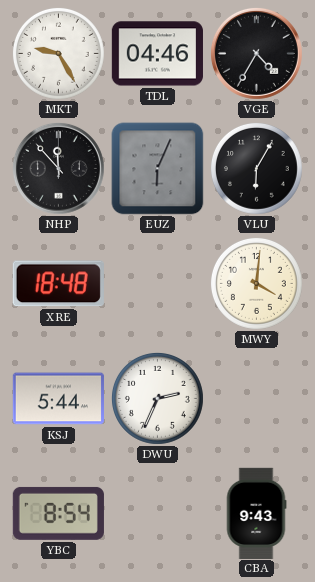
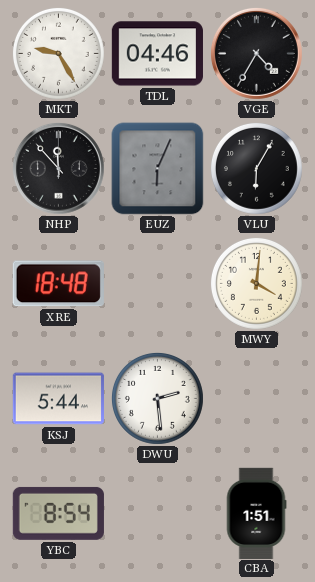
DWU: 2:34 -> 2:29 (158, 399)
CBA: 9:43 -> 1:51 (256, 513)
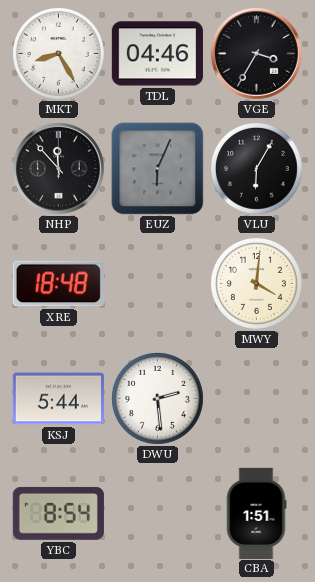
MKT: 9:25 -> 8:25 (59, 54)
VGE: 4:35 -> 3:35 (256, 53)
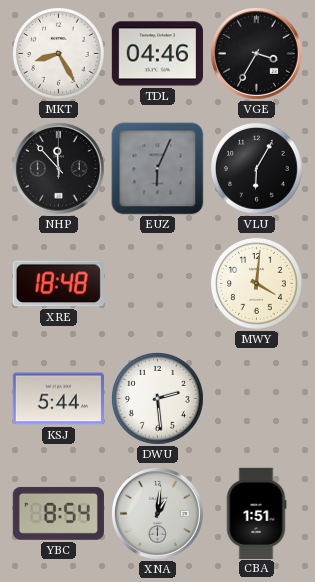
XNA: none -> 1:01 (157, 513)
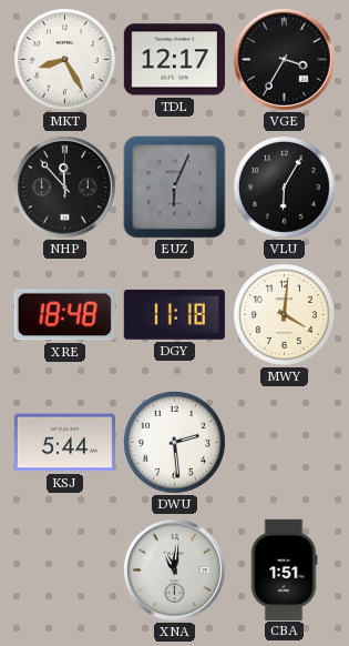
TDL: 04:46 -> 12:17 (174, 60)
DGY: none -> 11:18 (174, 314)
YBC: 8:54 -> none (58, 513)
XNA: 1:01 -> 11:01 (174, 569)
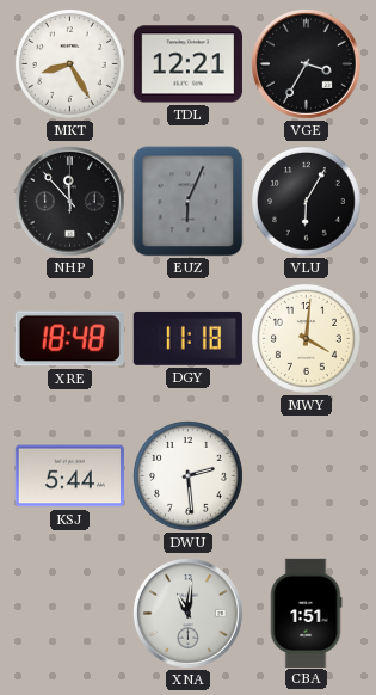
TDL: 12:17 -> 12:21 (187, 64)
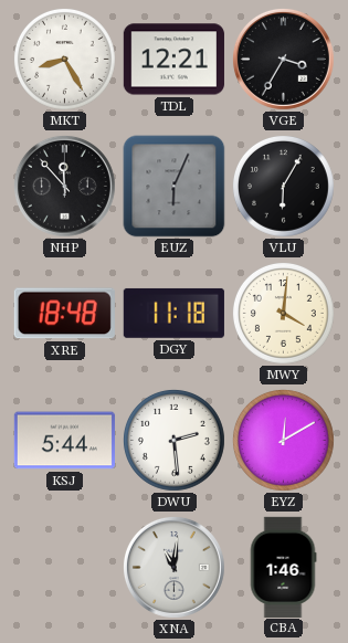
EYZ: none -> 12:10 (284, 441)
CBA: 1:51 -> 1:46 (283, 567)
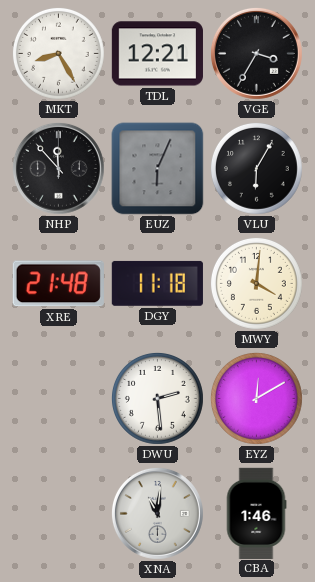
XRE: 18:48 -> 21:48 (58, 284)
KSJ: 5:44 -> none (64, 441)
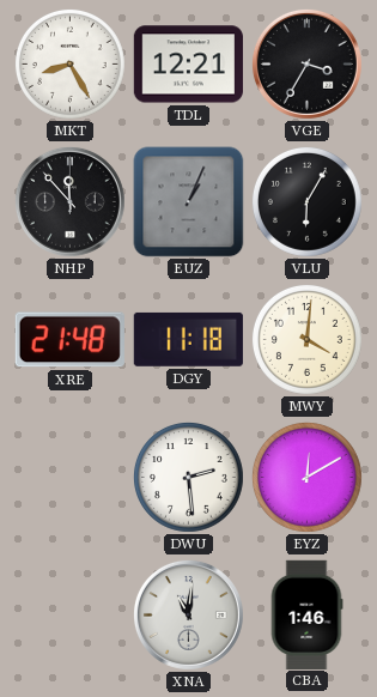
EUZ: 6:04 -> 1:04 (189, 202)
